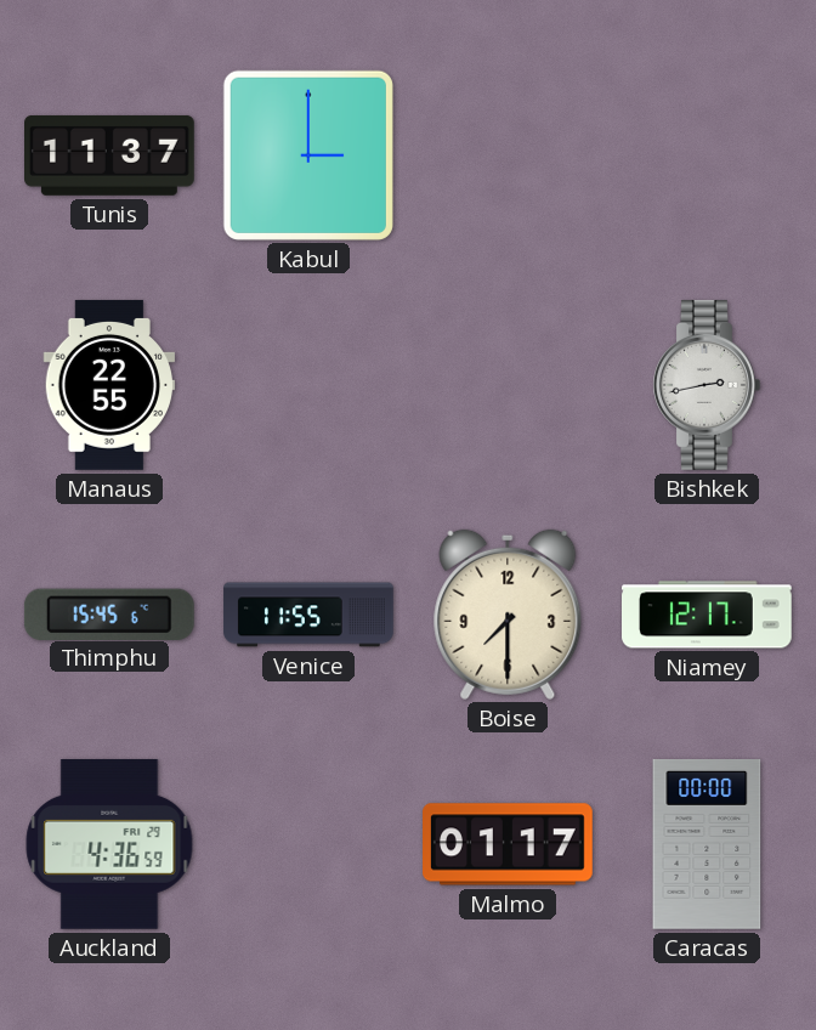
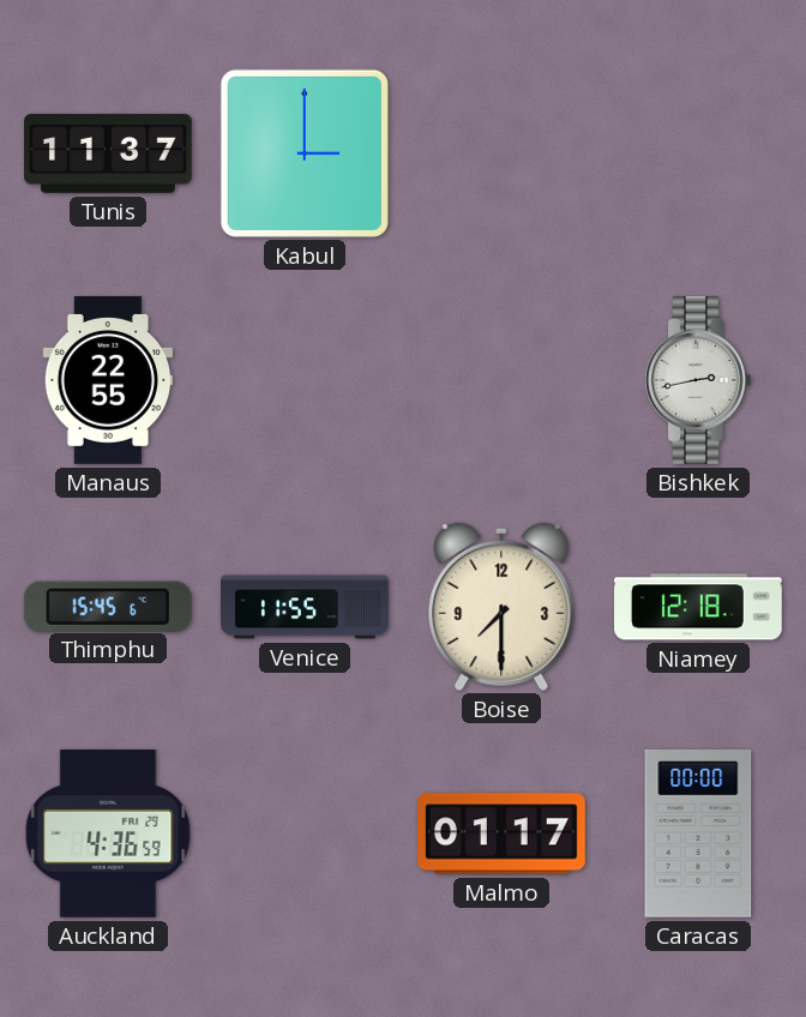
Niamey: 12:17 -> 12:18 (699, 607)
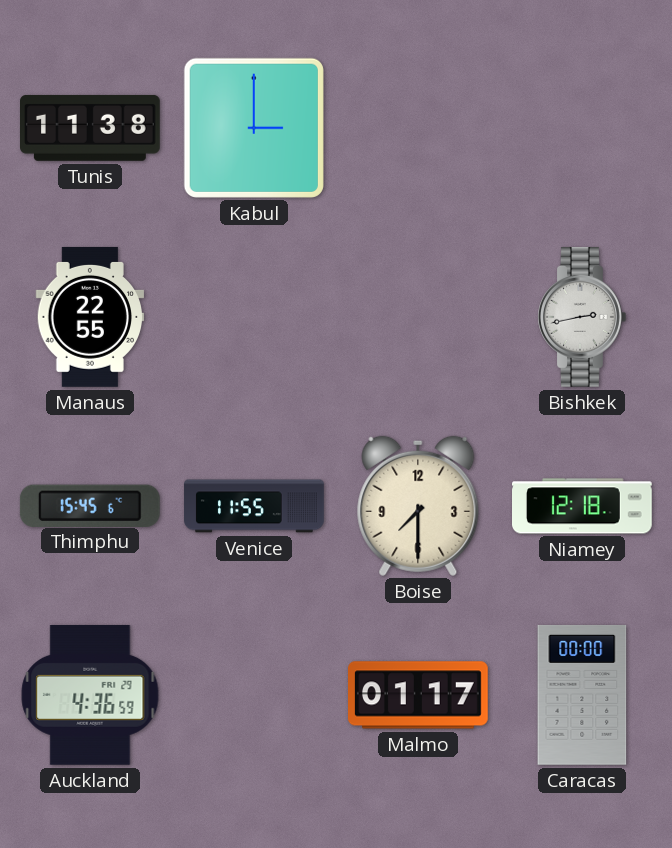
Tunis: 11:37 -> 11:38 (91, 128)
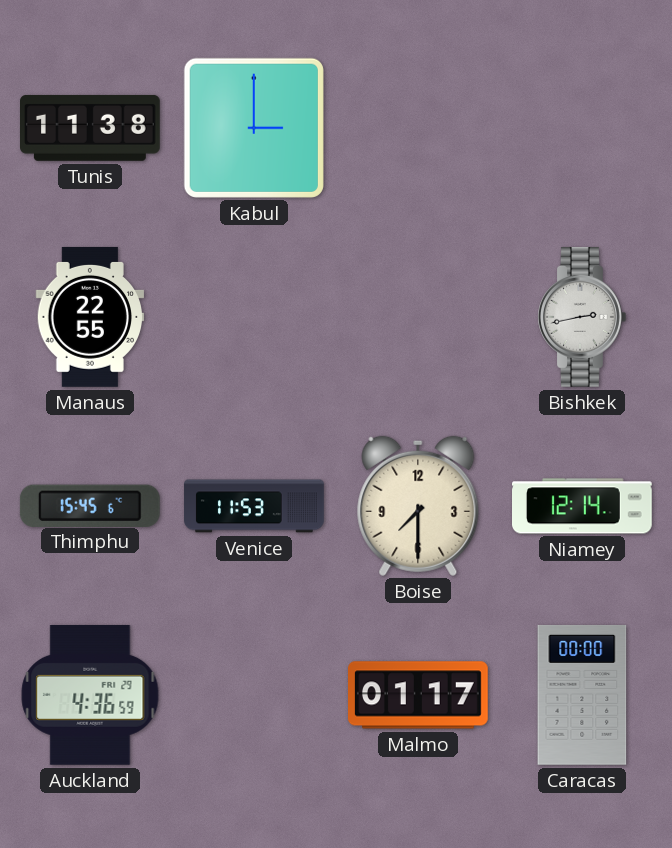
Venice: 11:55 -> 11:53 (254, 506)
Niamey: 12:18 -> 12:14 (583, 506)
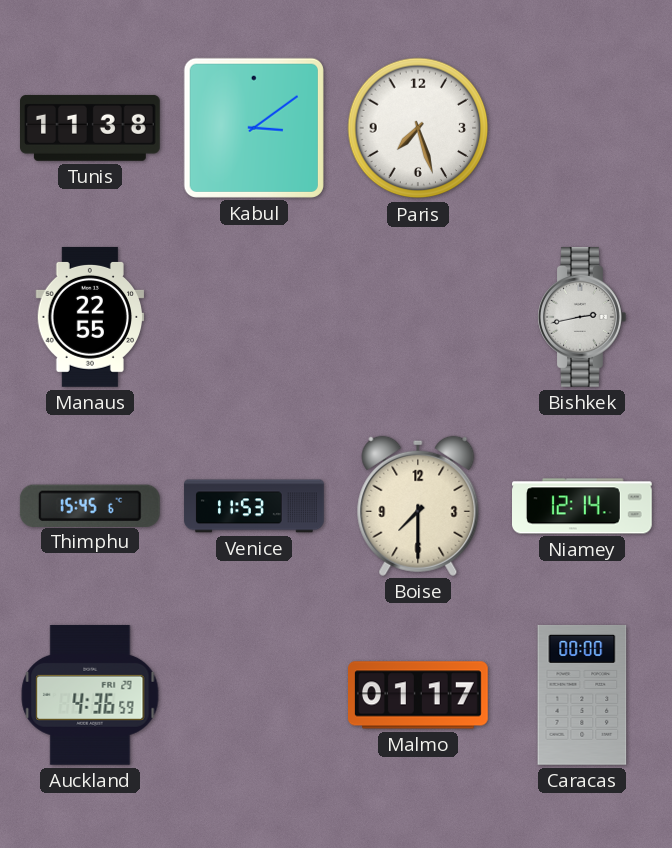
Kabul: 3:00 -> 3:09 (254, 128)
Paris: none -> 7:27 (418, 128)
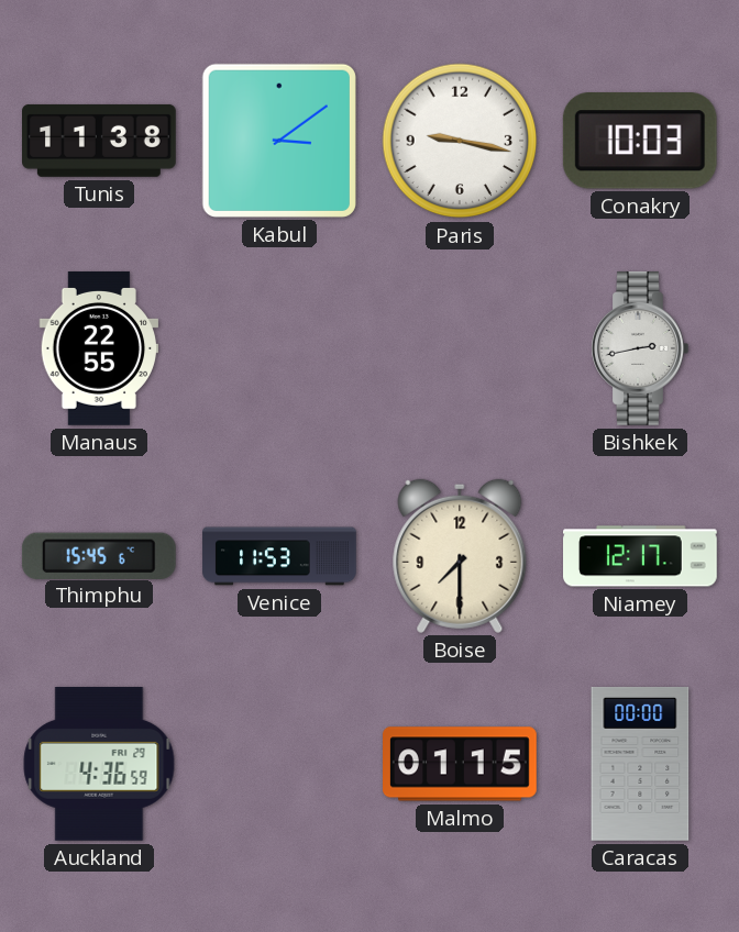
Paris: 7:27 -> 9:17 (460, 141)
Conakry: none -> 10:03 (640, 142)
Niamey: 12:14 -> 12:17 (641, 556)
Malmo: 01:17 -> 01:15 (461, 764)
